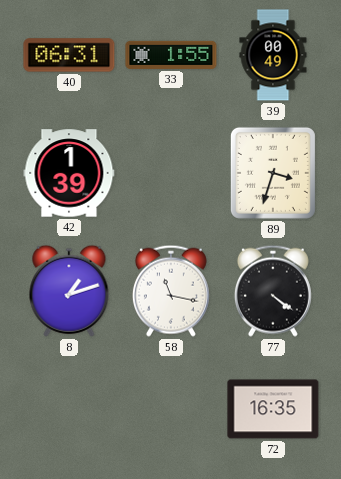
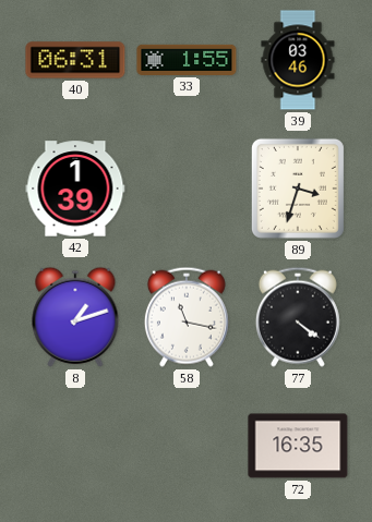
39: 00:49 -> 03:46 (298, 60)
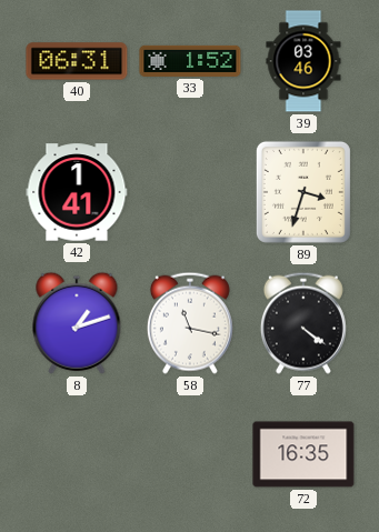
33: 1:55 -> 1:52 (190, 61)
42: 1:39 -> 1:41 (77, 192)
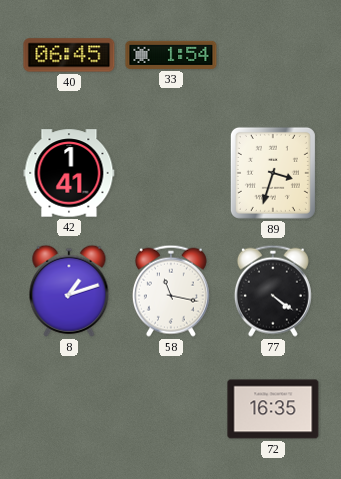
40: 06:31 -> 06:45 (69, 55)
33: 1:52 -> 1:54 (171, 55)
39: 03:46 -> none (303, 61)
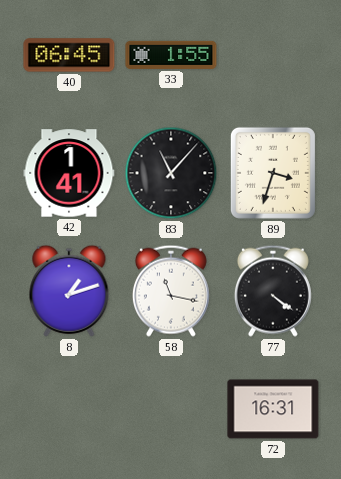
33: 1:54 -> 1:55 (171, 55)
83: none -> 11:07 (171, 173)
72: 16:35 -> 16:31 (273, 409)
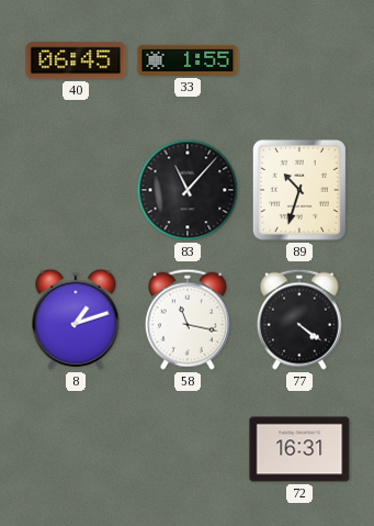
42: 1:41 -> none (69, 173)
89: 3:33 -> 10:33 (299, 190)
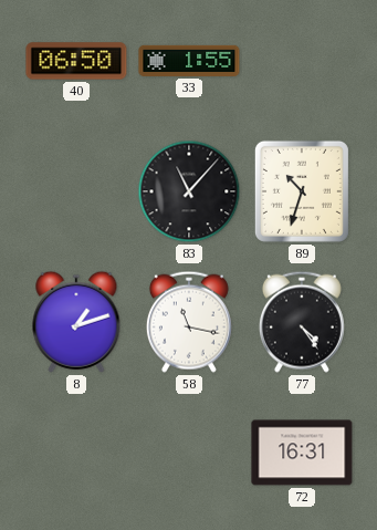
40: 06:45 -> 06:50 (76, 61)
77: 4:21 -> 4:24 (302, 322)
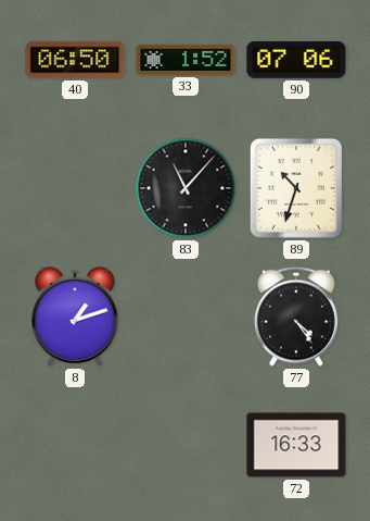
33: 1:55 -> 1:52 (186, 60)
90: none -> 07:06 (296, 60)
58: 11:17 -> none (189, 322)
72: 16:31 -> 16:33 (296, 445)
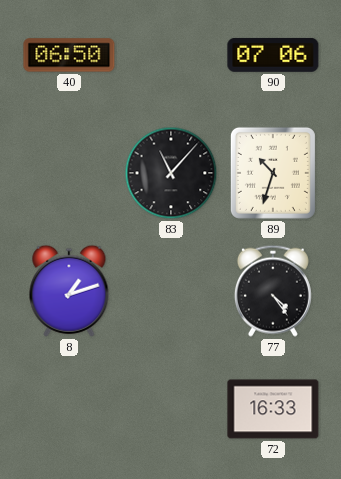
33: 1:52 -> none (186, 60)
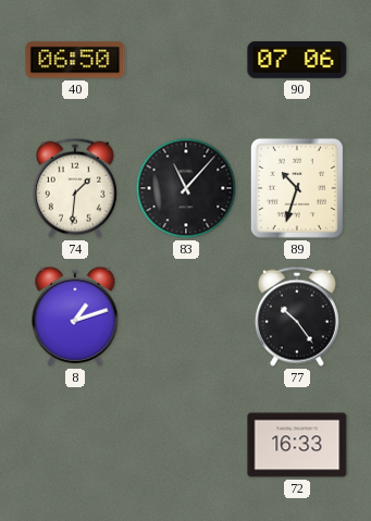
74: none -> 1:31 (75, 188)
77: 4:24 -> 10:24 (297, 317)
